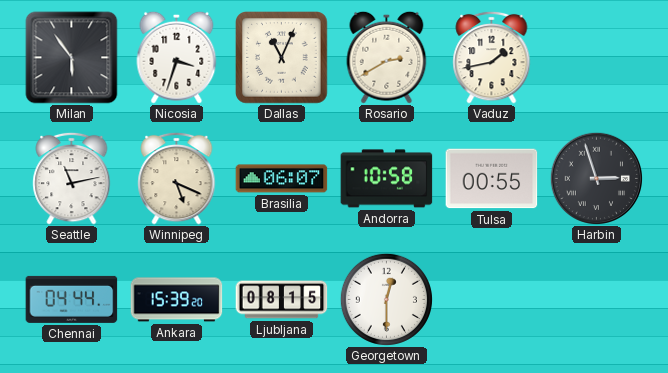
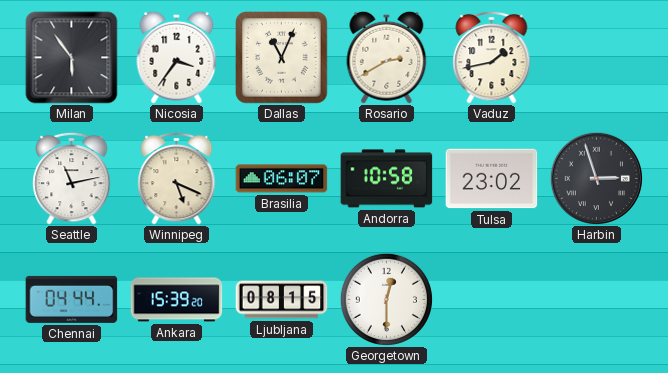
Nicosia: 3:33 -> 3:36 (177, 57)
Tulsa: 00:55 -> 23:02 (492, 179)
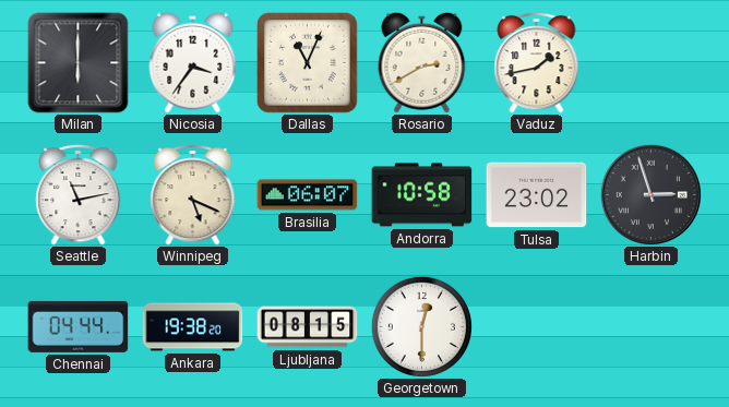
Milan: 5:54 -> 6:00 (79, 63)
Ankara: 15:39 -> 19:38 (193, 327)
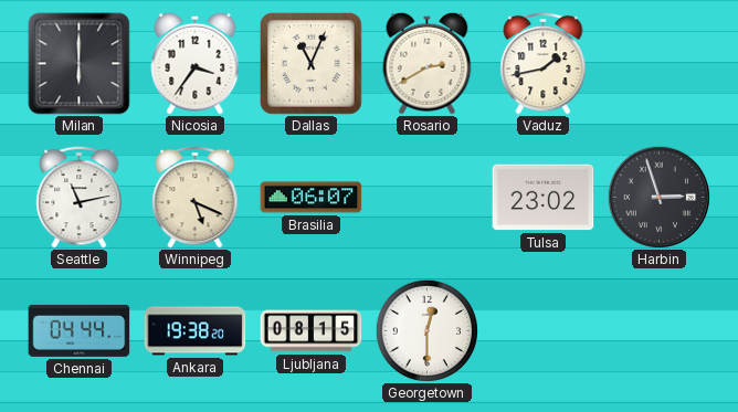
Andorra: 10:58 -> none (422, 195)
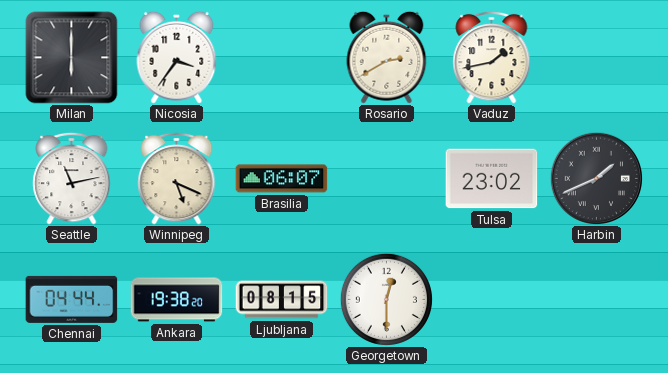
Dallas: 11:04 -> none (312, 64)
Harbin: 2:57 -> 1:41 (596, 178)
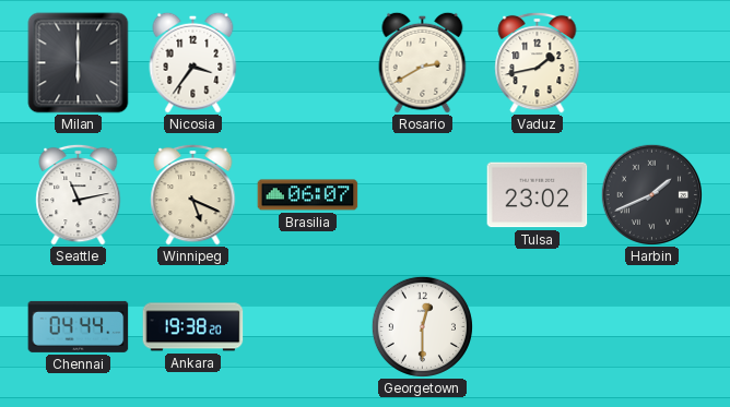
Ljubljana: 08:15 -> none (282, 300)
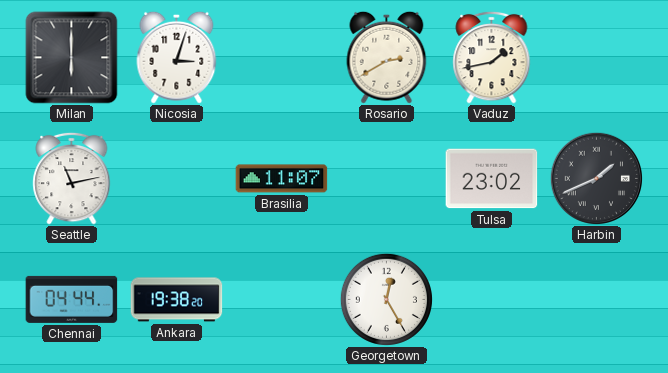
Nicosia: 3:36 -> 3:03 (177, 57)
Winnipeg: 5:19 -> none (193, 194)
Brasilia: 06:07 -> 11:07 (282, 179)
Georgetown: 12:30 -> 12:25 (386, 299)
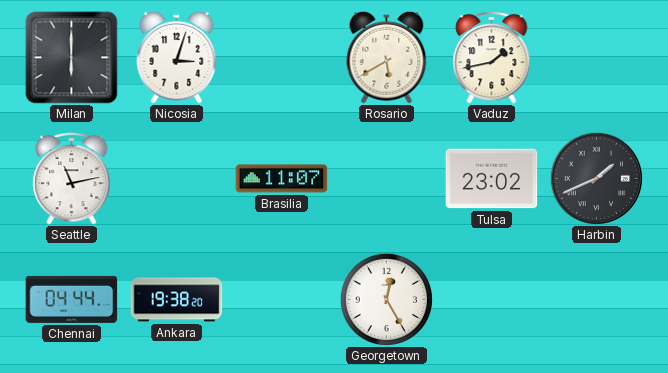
Rosario: 2:40 -> 5:40 (387, 57)
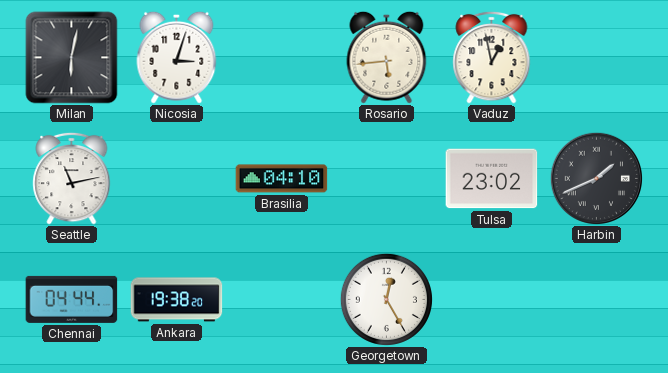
Milan: 6:00 -> 6:02 (72, 58)
Rosario: 5:40 -> 5:44 (387, 57)
Vaduz: 1:43 -> 12:58 (492, 57)
Brasilia: 11:07 -> 04:10 (282, 179)
